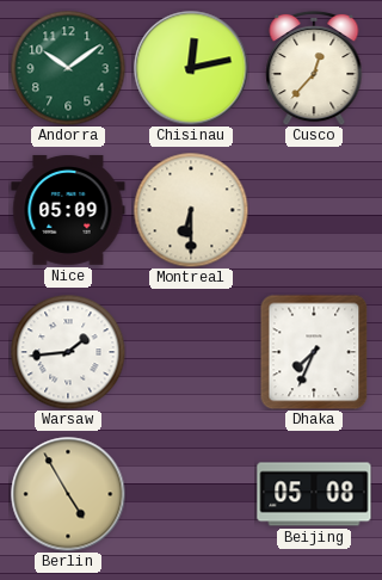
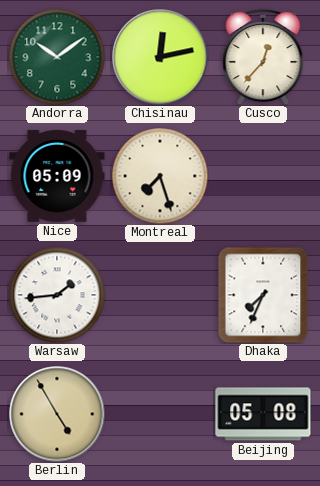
Montreal: 6:30 -> 7:27 (160, 176)
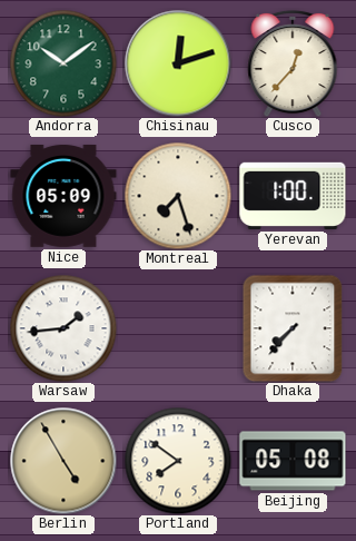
Chisinau: 12:13 -> 12:12 (178, 63)
Yerevan: none -> 1:00 (293, 196)
Dhaka: 7:34 -> 7:37 (293, 328)
Portland: none -> 7:51 (178, 461)
